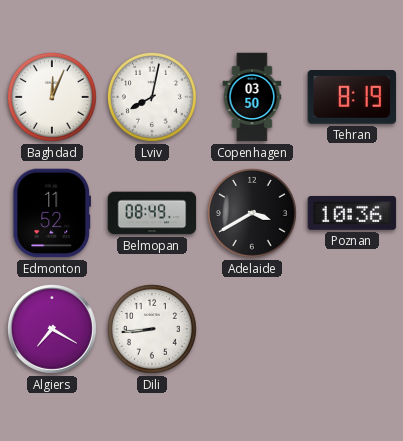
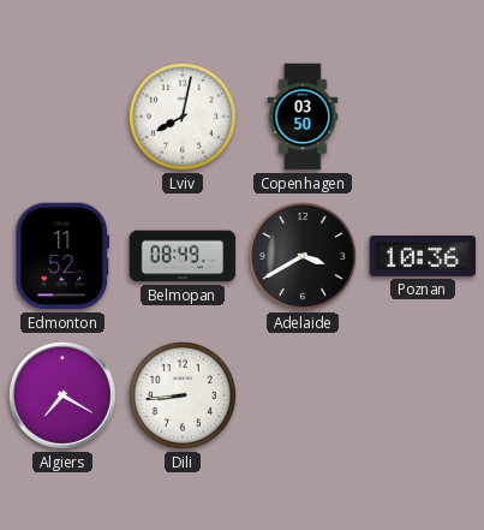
Baghdad: 12:04 -> none (52, 97)
Tehran: 8:19 -> none (352, 98)
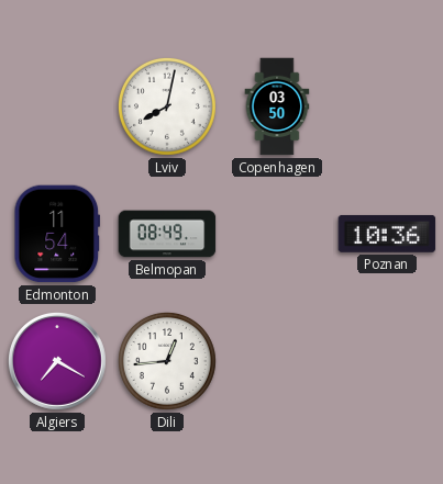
Edmonton: 11:52 -> 11:54 (56, 234)
Adelaide: 3:40 -> none (303, 256)
Dili: 8:44 -> 12:44 (167, 361)
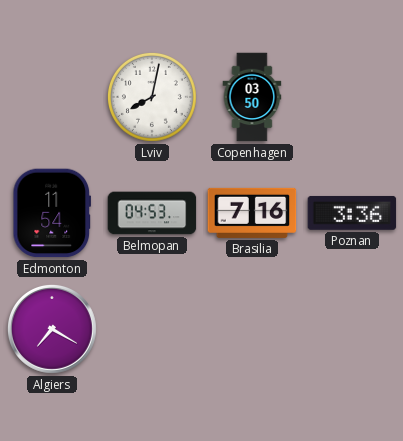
Belmopan: 08:49 -> 04:53 (152, 213)
Brasilia: none -> 7:16 (252, 213)
Poznan: 10:36 -> 3:36 (352, 213)
Dili: 12:44 -> none (167, 361)
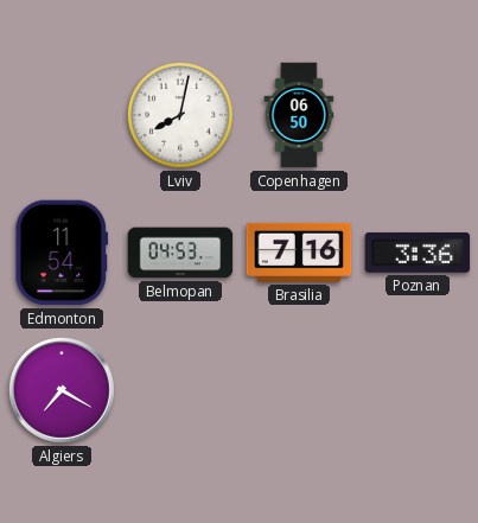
Copenhagen: 03:50 -> 06:50 (299, 115)
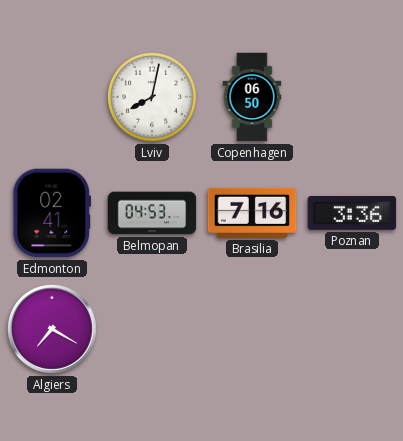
Edmonton: 11:54 -> 02:41 (51, 213)
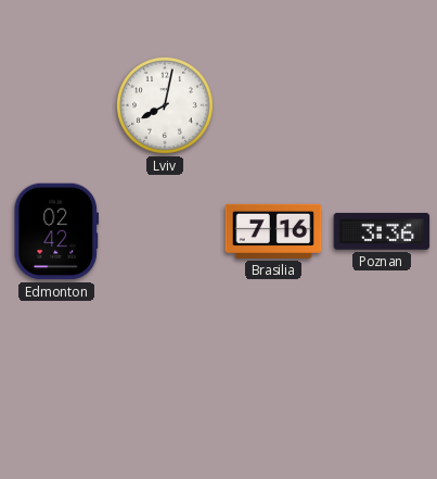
Copenhagen: 06:50 -> none (252, 97)
Edmonton: 02:41 -> 02:42 (55, 231)
Belmopan: 04:53 -> none (152, 213)
Algiers: 7:20 -> none (52, 329)
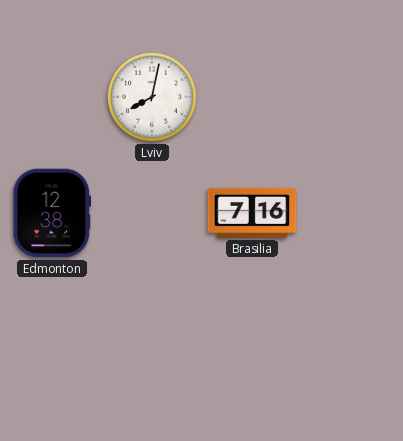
Edmonton: 02:42 -> 12:38 (51, 213)
Poznan: 3:36 -> none (382, 231)
